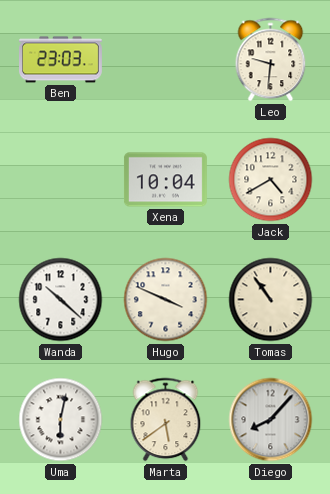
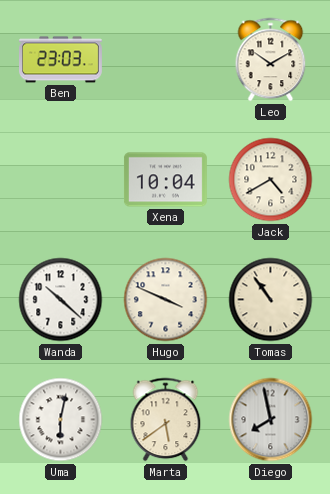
Leo: 9:31 -> 10:10 (271, 60)
Diego: 8:07 -> 7:58 (271, 420)
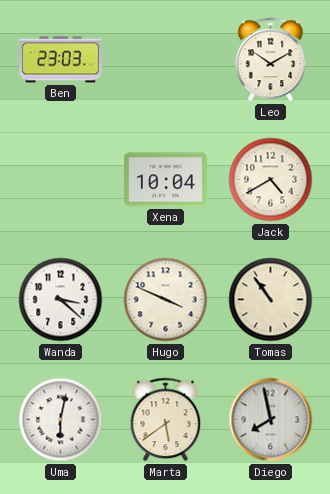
Wanda: 10:22 -> 3:22 (61, 300)
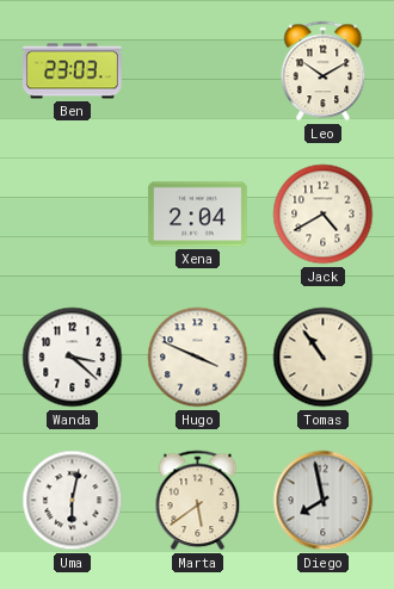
Xena: 10:04 -> 2:04 (197, 215)
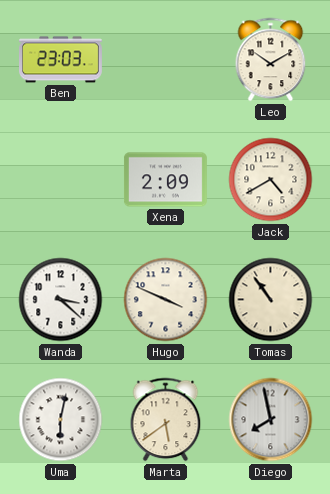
Xena: 2:04 -> 2:09 (165, 180)
